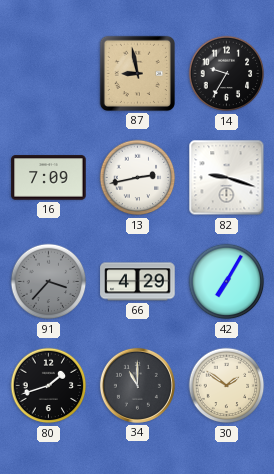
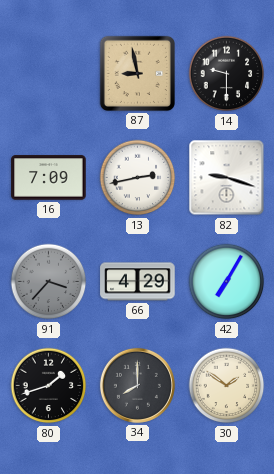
14: 9:35 -> 9:30 (227, 74)
34: 11:00 -> 8:00 (137, 385)
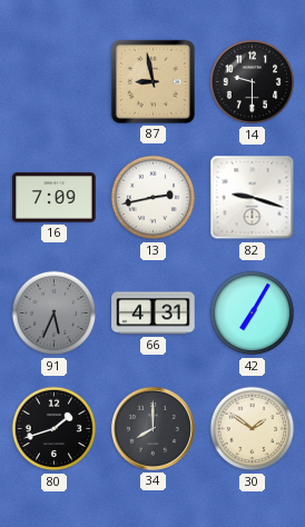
91: 3:37 -> 5:34 (55, 314)
66: 4:29 -> 4:31 (154, 314)
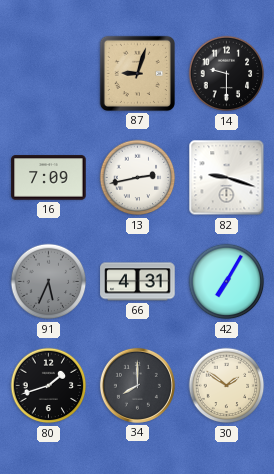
87: 8:58 -> 9:03 (137, 73)
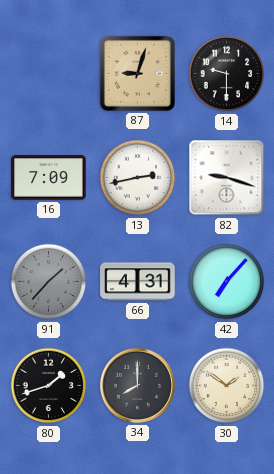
91: 5:34 -> 1:37 (49, 282)
42: 7:05 -> 7:07 (227, 282)
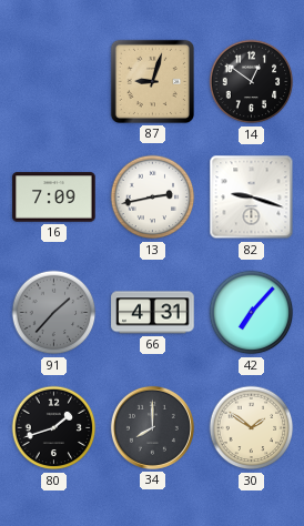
14: 9:30 -> 12:51 (252, 82)
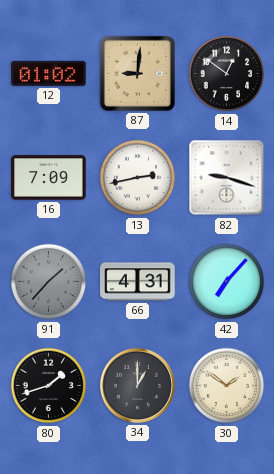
12: none -> 01:02 (49, 73)
87: 9:03 -> 9:01 (137, 73)
34: 8:00 -> 1:00 (137, 385)
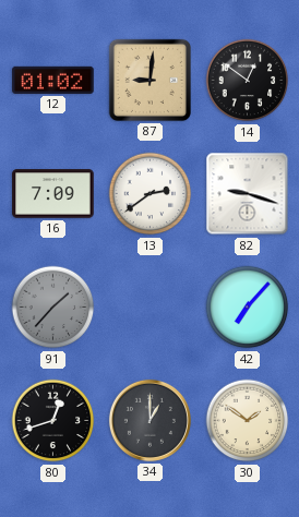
13: 2:43 -> 2:39 (151, 194)
66: 4:31 -> none (138, 282)
80: 1:42 -> 12:42 (53, 421)
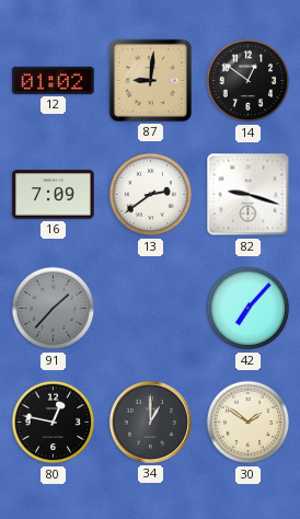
80: 12:42 -> 12:47 (54, 423)
